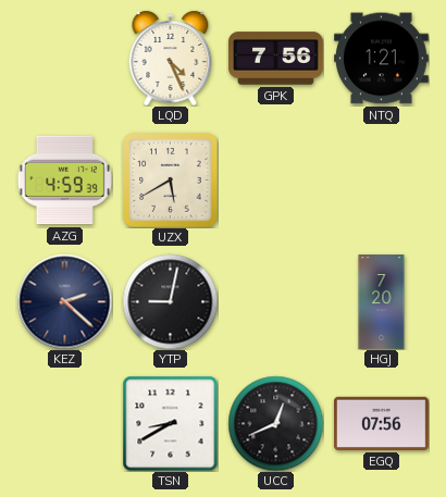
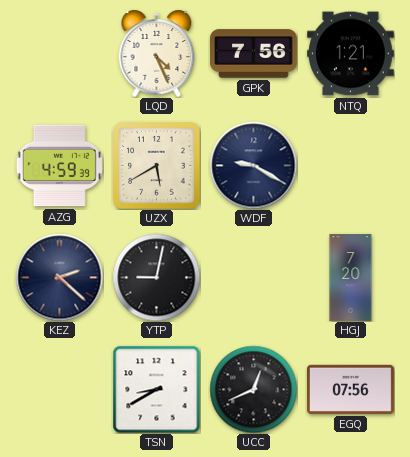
WDF: none -> 9:20 (253, 165)
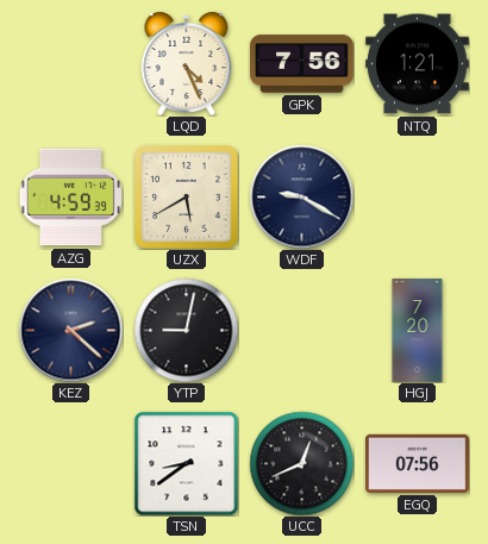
TSN: 8:40 -> 8:39 (186, 463)
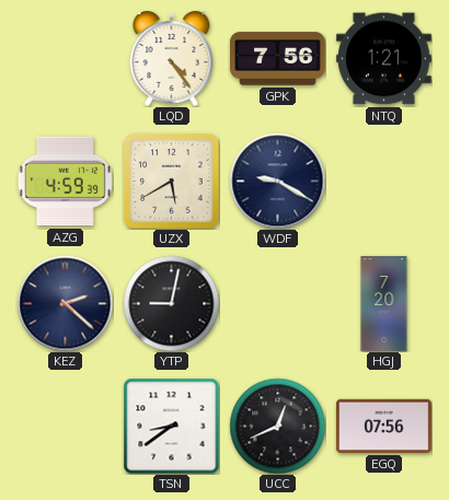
LQD: 4:26 -> 4:24 (172, 58)
